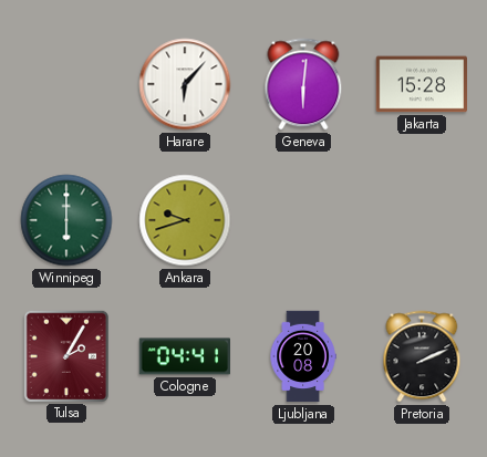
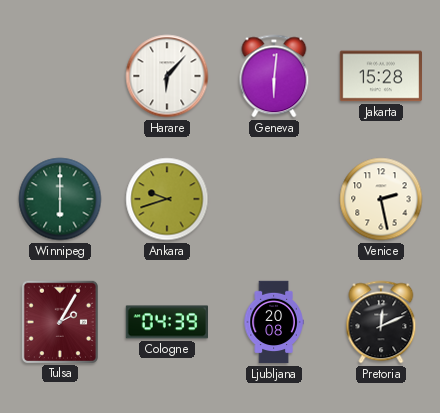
Venice: none -> 2:28 (381, 199)
Cologne: 04:41 -> 04:39 (166, 322)
Pretoria: 2:11 -> 12:11 (381, 322)
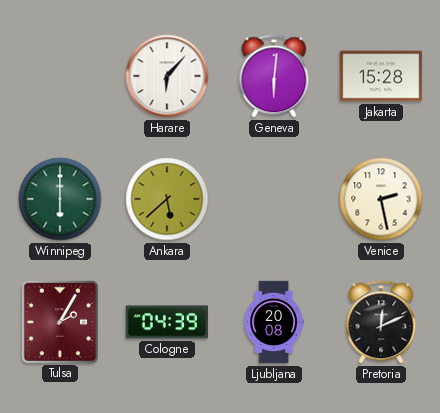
Ankara: 9:42 -> 5:38 (167, 199)
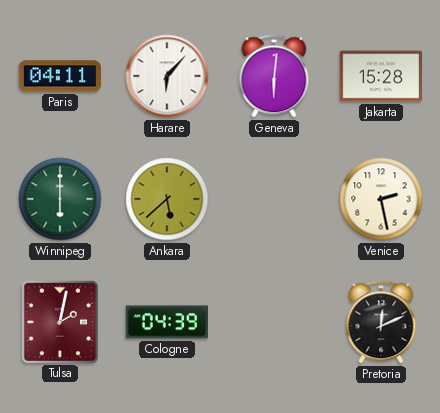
Paris: none -> 04:11 (60, 76)
Tulsa: 2:05 -> 2:02 (60, 321)
Ljubljana: 20:08 -> none (274, 322)
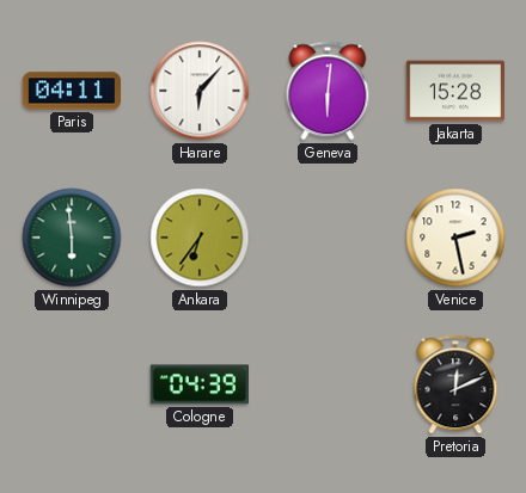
Winnipeg: 6:00 -> 5:59 (72, 238)
Ankara: 5:38 -> 6:36 (200, 238)
Tulsa: 2:02 -> none (60, 321)
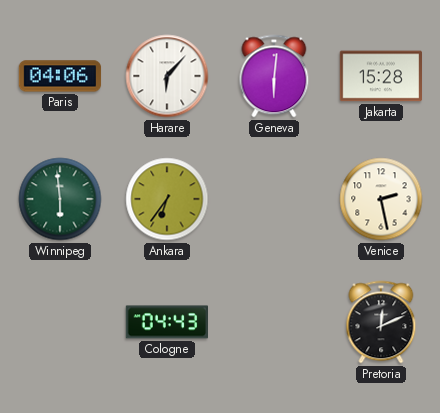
Paris: 04:11 -> 04:06 (60, 76)
Cologne: 04:39 -> 04:43 (166, 322)
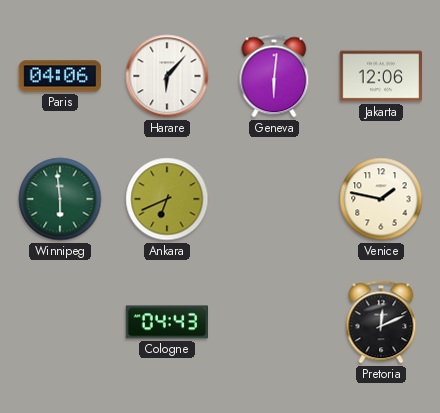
Jakarta: 15:28 -> 12:06 (380, 76)
Ankara: 6:36 -> 6:41 (167, 199)
Venice: 2:28 -> 1:47 (381, 199)
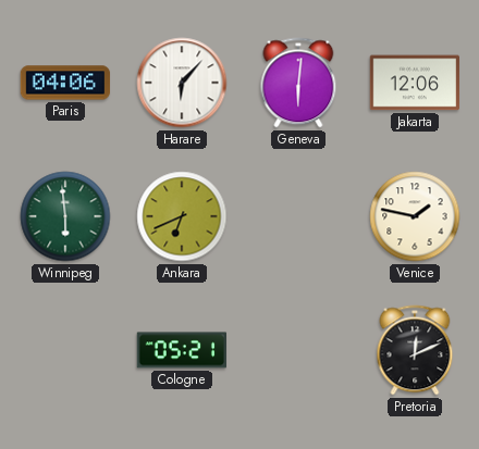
Cologne: 04:43 -> 05:21 (181, 350)
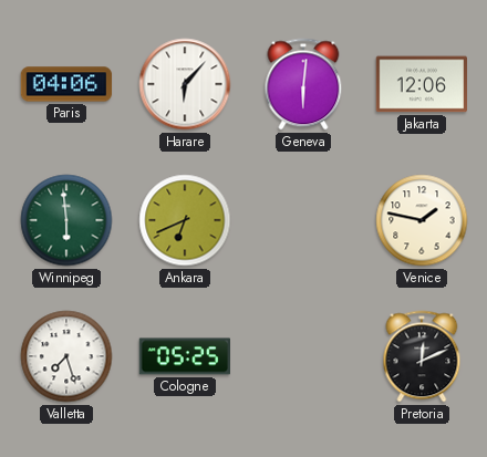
Valletta: none -> 7:27 (66, 356)
Cologne: 05:21 -> 05:25 (184, 356)
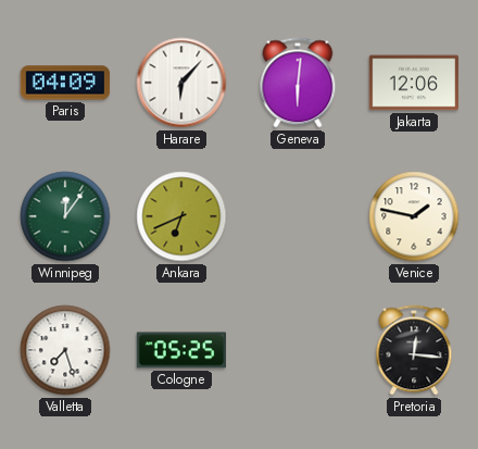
Paris: 04:06 -> 04:09 (65, 83)
Winnipeg: 5:59 -> 12:06 (65, 216)
Pretoria: 12:11 -> 12:16 (414, 350)
